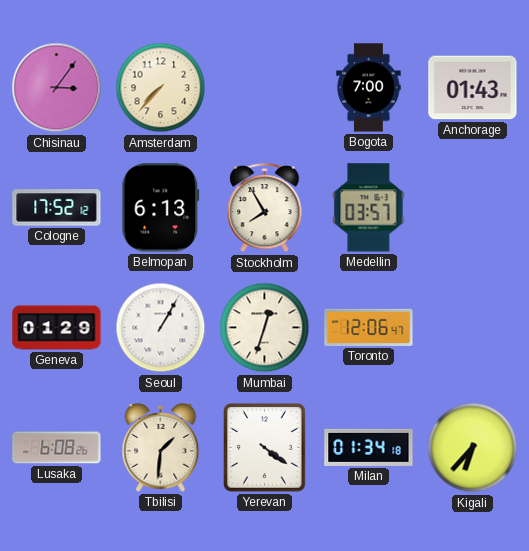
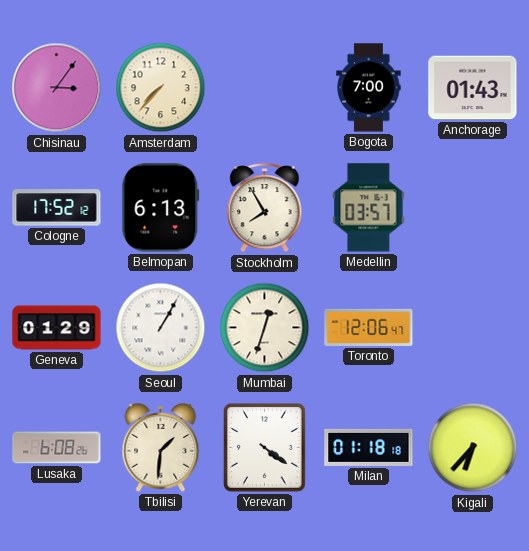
Milan: 01:34 -> 01:18 (369, 447)
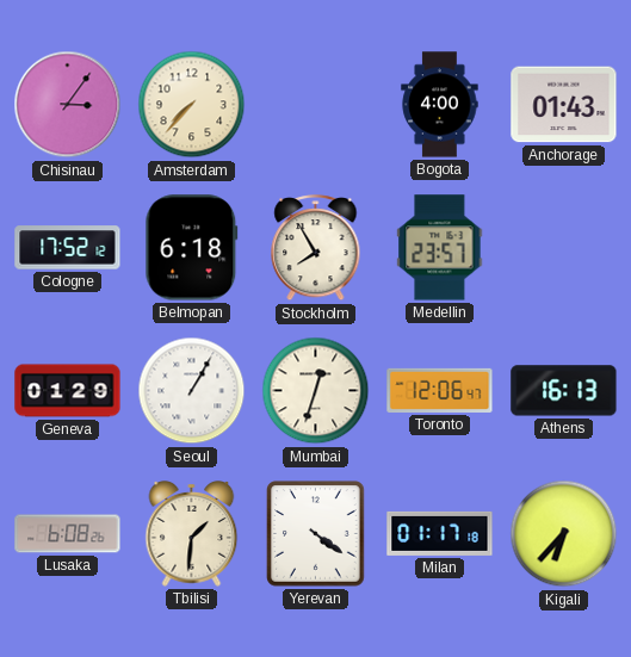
Bogota: 7:00 -> 4:00 (440, 105)
Belmopan: 6:13 -> 6:18 (192, 248)
Medellin: 03:57 -> 23:57 (440, 248)
Athens: none -> 16:13 (564, 391)
Milan: 01:18 -> 01:17 (440, 533)
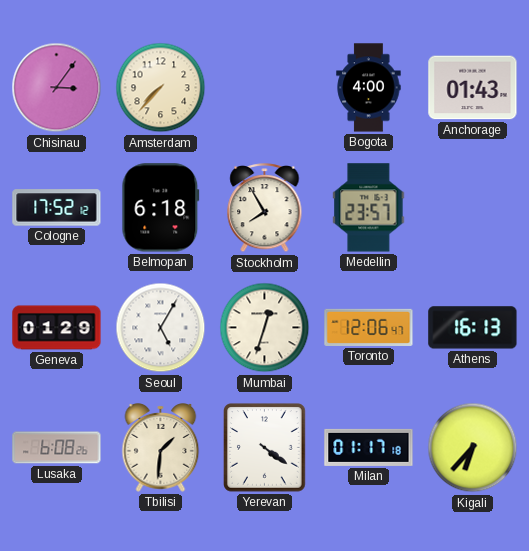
Seoul: 1:05 -> 5:05 (161, 328)
